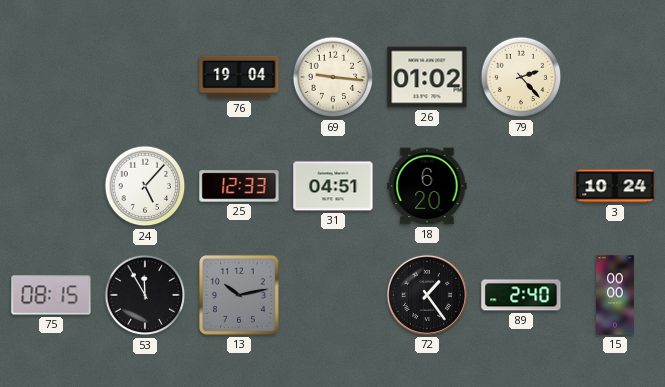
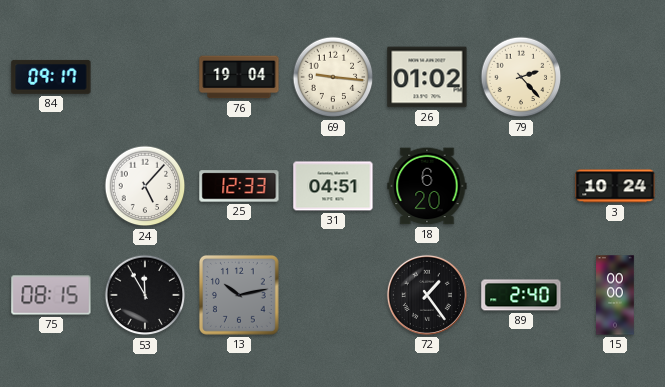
84: none -> 09:17 (51, 77)
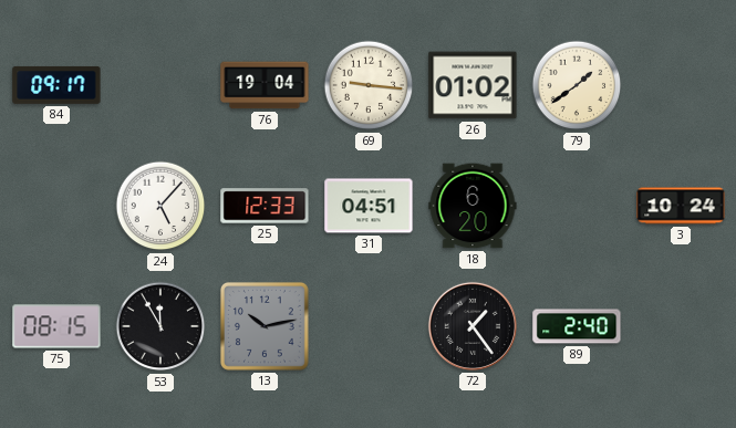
79: 2:23 -> 1:39 (577, 85)
15: 00:00 -> none (615, 295)
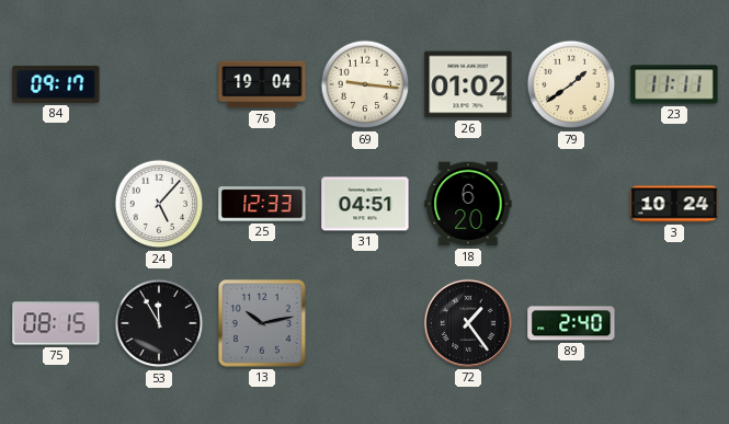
23: none -> 11:11 (674, 84)
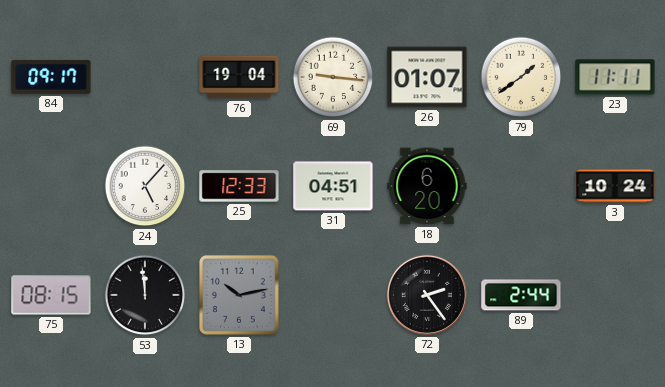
26: 01:02 -> 01:07 (427, 77)
53: 11:55 -> 11:59 (145, 295)
72: 1:24 -> 2:24 (427, 295)
89: 2:40 -> 2:44 (521, 295)
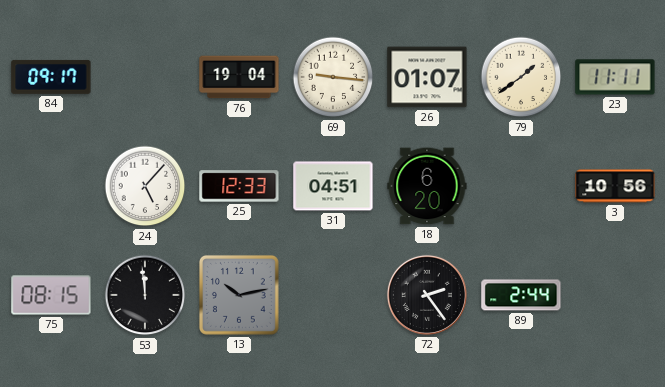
3: 10:24 -> 10:56 (615, 186)
